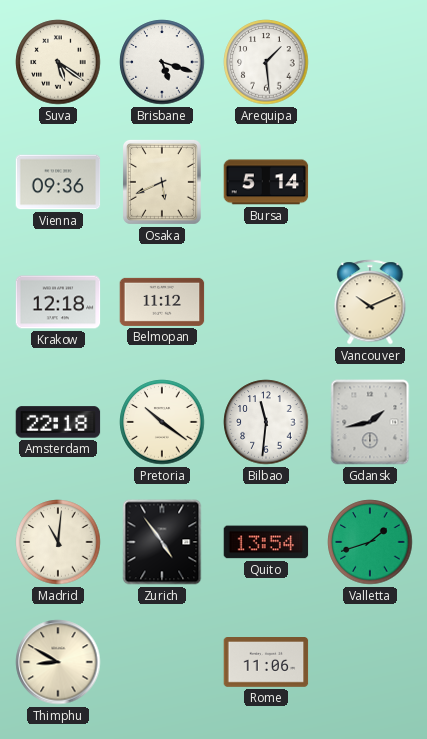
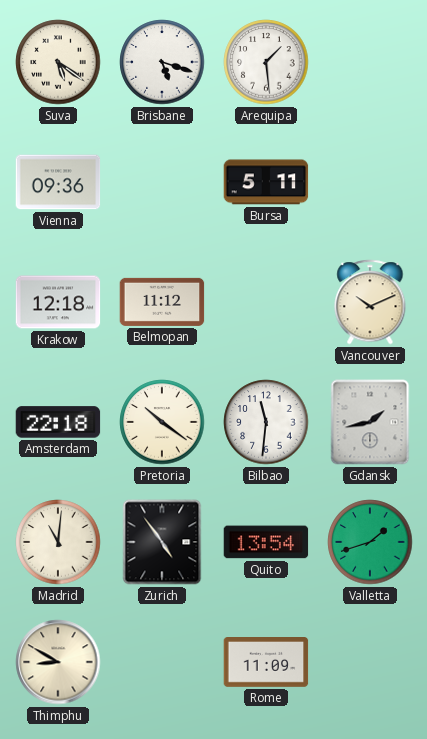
Osaka: 5:41 -> none (162, 182)
Bursa: 5:14 -> 5:11 (266, 182)
Rome: 11:06 -> 11:09 (266, 663)
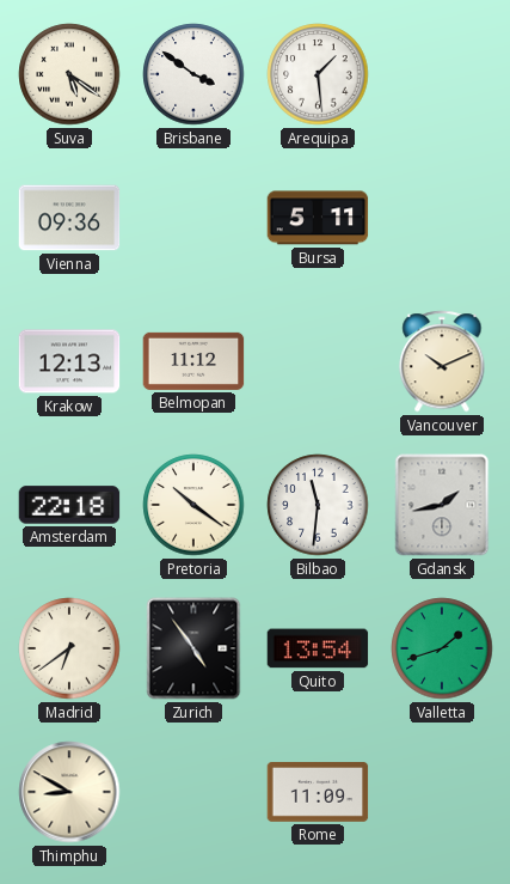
Brisbane: 5:18 -> 3:51 (193, 74)
Krakow: 12:18 -> 12:13 (69, 361)
Madrid: 11:01 -> 6:39 (69, 648)
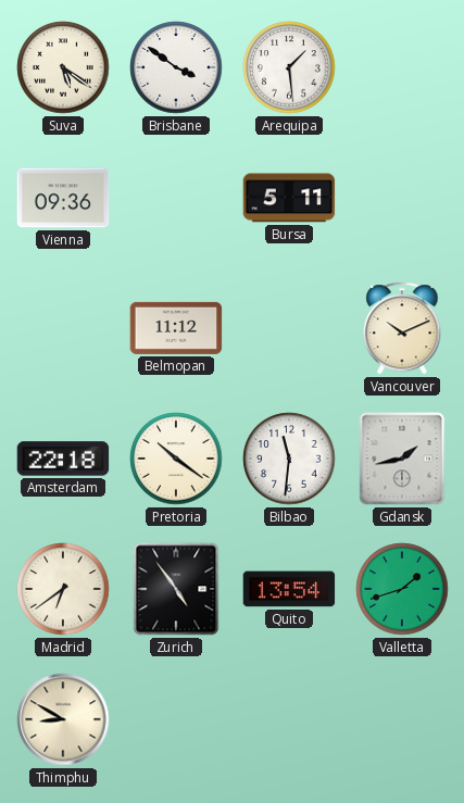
Krakow: 12:13 -> none (69, 361)
Rome: 11:09 -> none (318, 793)
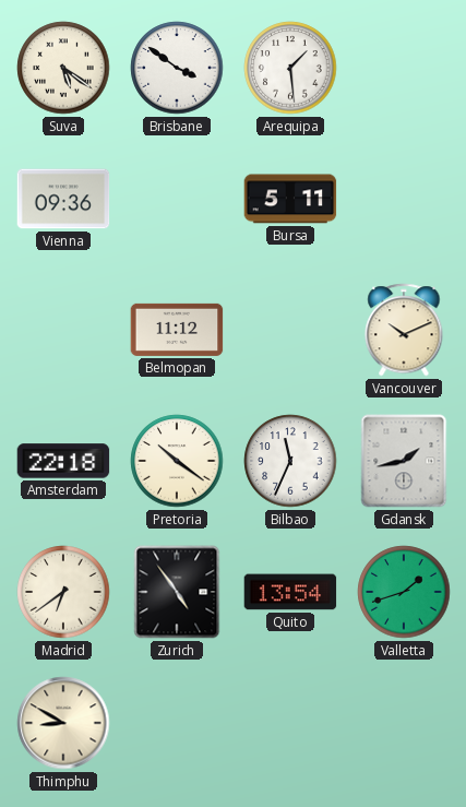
Bilbao: 11:31 -> 11:34 (290, 461)
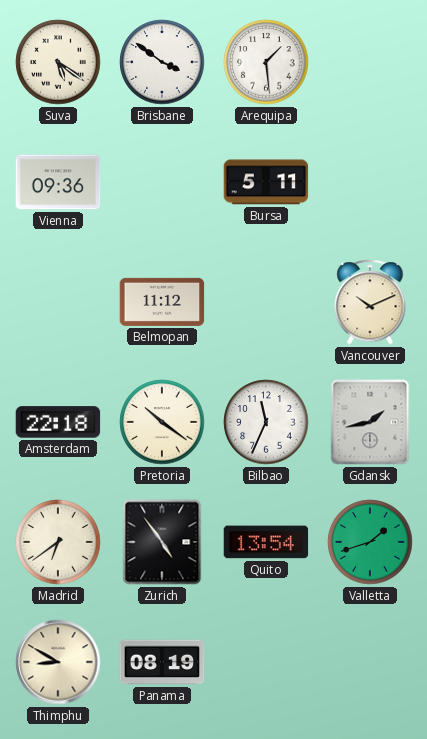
Panama: none -> 08:19 (162, 662)
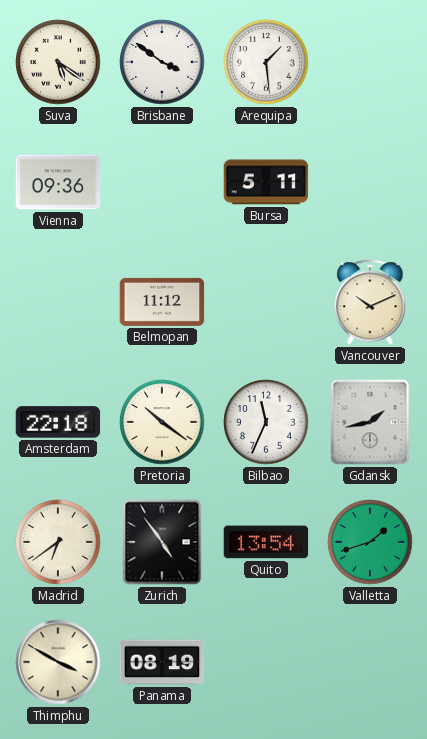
Thimphu: 8:50 -> 3:50 (58, 662)
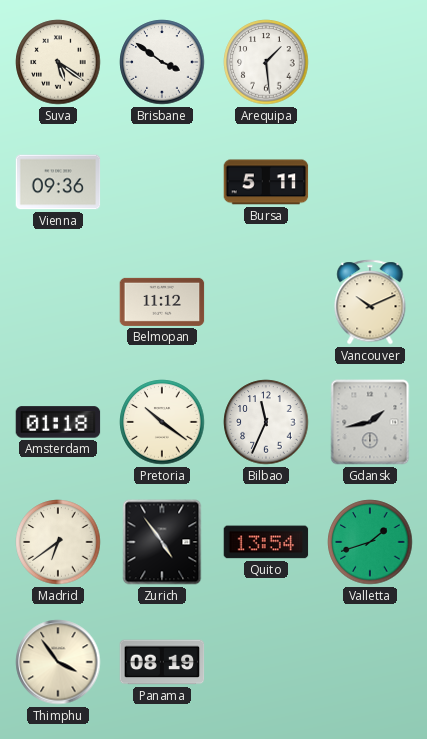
Amsterdam: 22:18 -> 01:18 (58, 422)
Thimphu: 3:50 -> 3:54 (58, 662)
